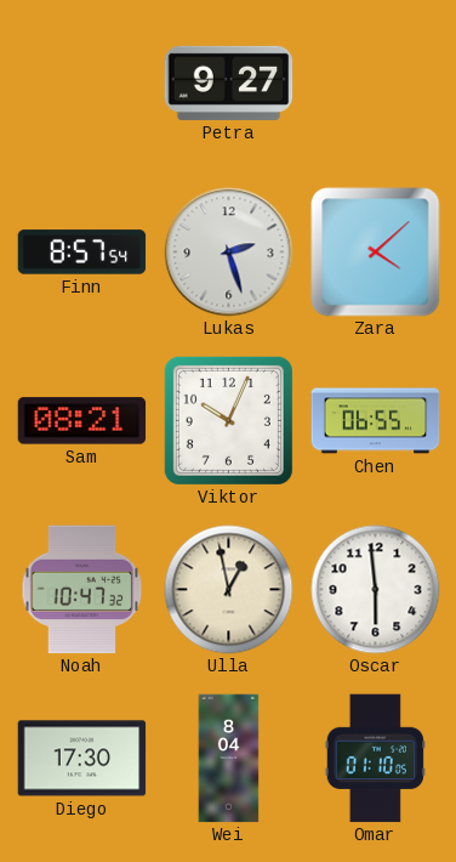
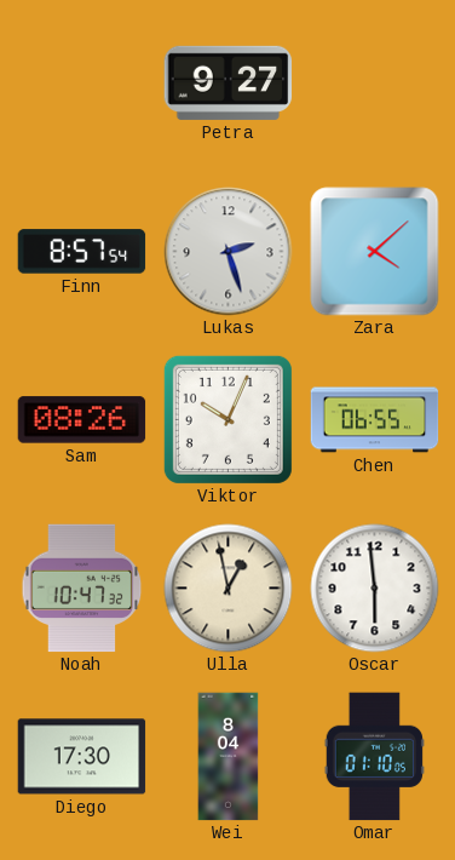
Sam: 08:21 -> 08:26 (82, 420)
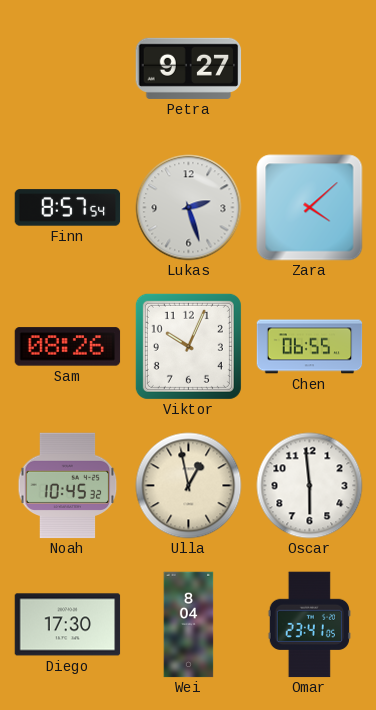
Noah: 10:47 -> 10:45 (68, 486)
Omar: 01:10 -> 23:41 (309, 625)
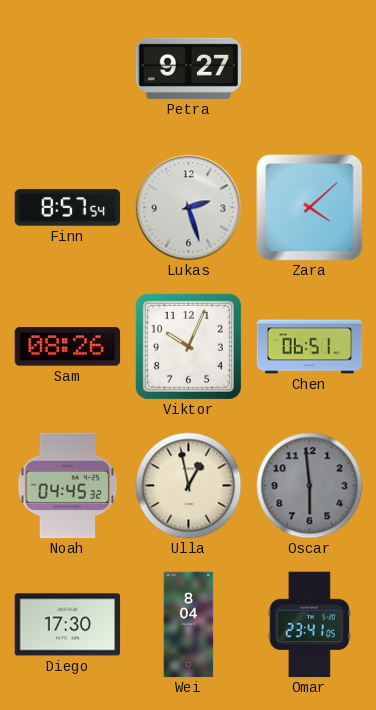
Chen: 06:55 -> 06:51 (310, 347)
Noah: 10:45 -> 04:45 (68, 486)
Oscar dial: white -> grey (310, 486)
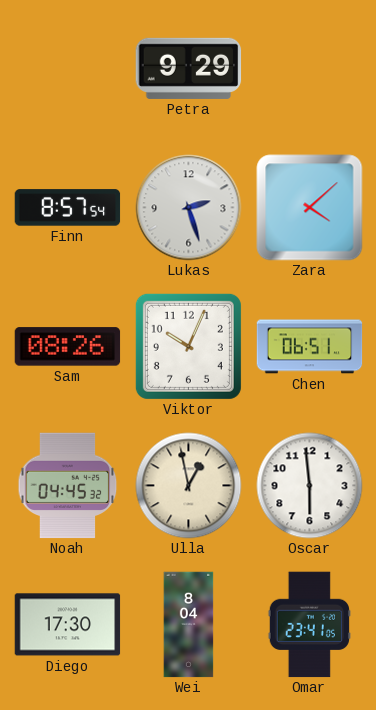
Petra: 9:27 -> 9:29 (189, 68)
Oscar dial: grey -> white (310, 486)
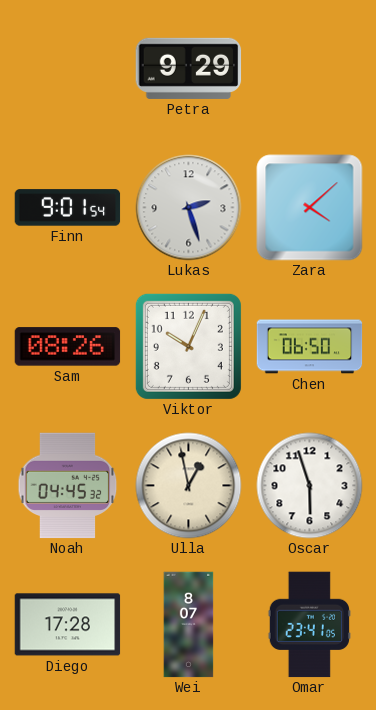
Finn: 8:57 -> 9:01 (68, 208)
Chen: 06:51 -> 06:50 (310, 347)
Oscar: 5:59 -> 5:57 (310, 486)
Diego: 17:30 -> 17:28 (68, 625)
Wei: 8:04 -> 8:07 (189, 625)
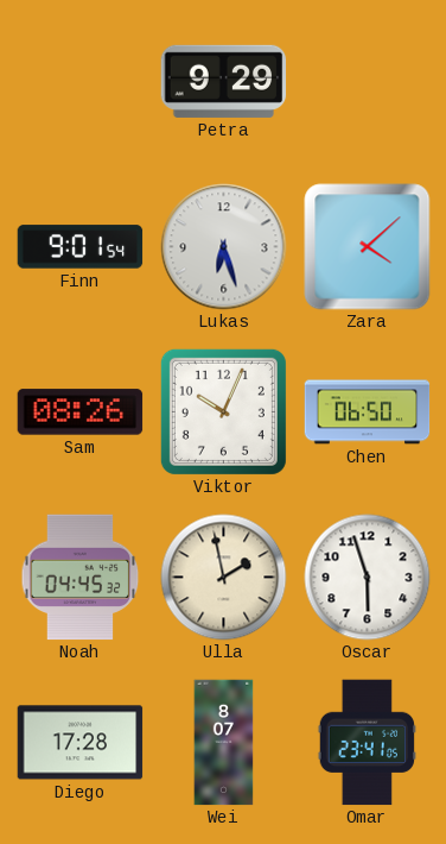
Lukas: 2:27 -> 6:27 (224, 247)
Ulla: 12:58 -> 1:58 (224, 578)
